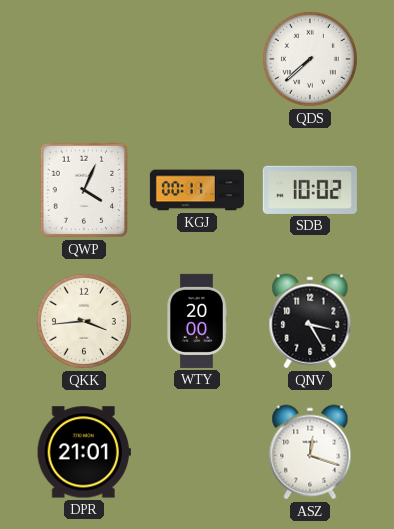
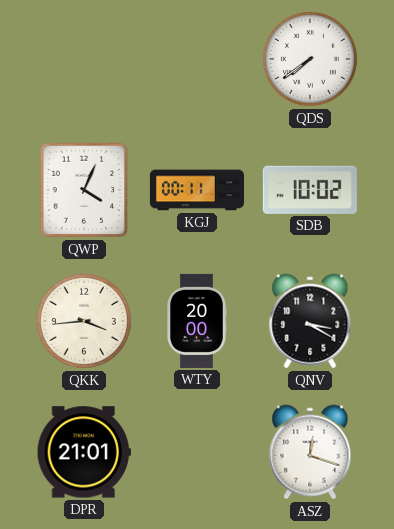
QDS: 7:38 -> 7:39 (310, 59)
QNV: 3:25 -> 3:20 (310, 321)
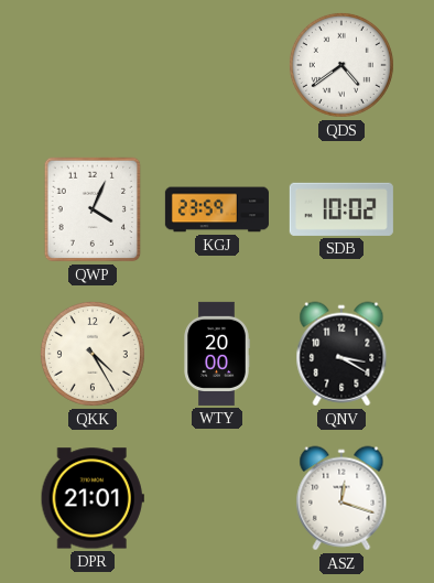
QDS: 7:39 -> 4:39 (341, 65)
KGJ: 00:11 -> 23:59 (217, 209)
QKK: 3:44 -> 4:25 (93, 354)
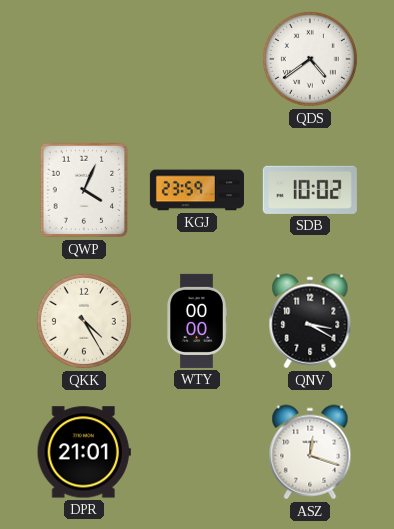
WTY: 20:00 -> 00:00 (197, 321)
